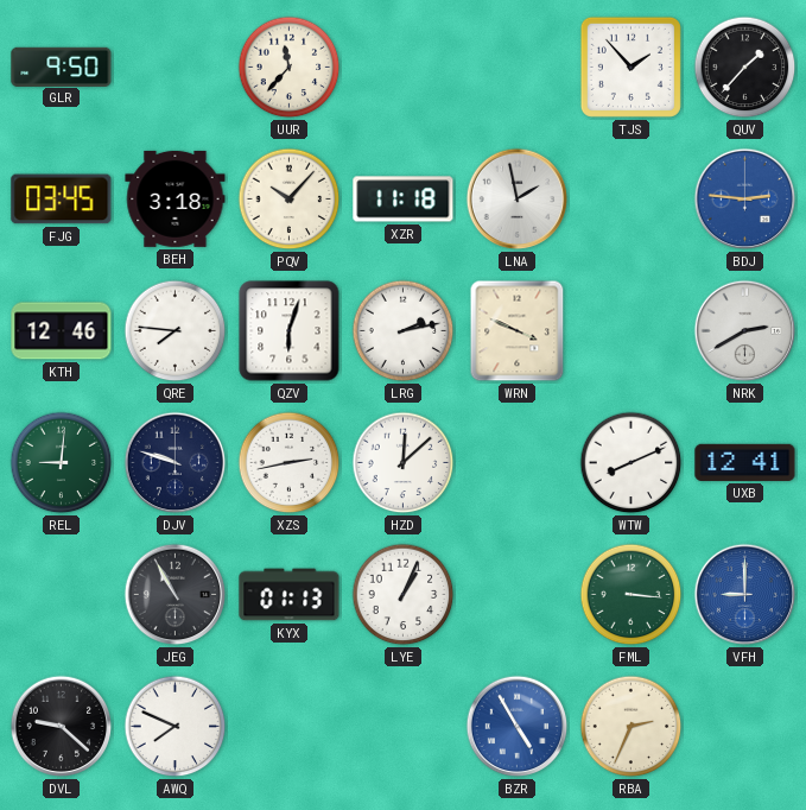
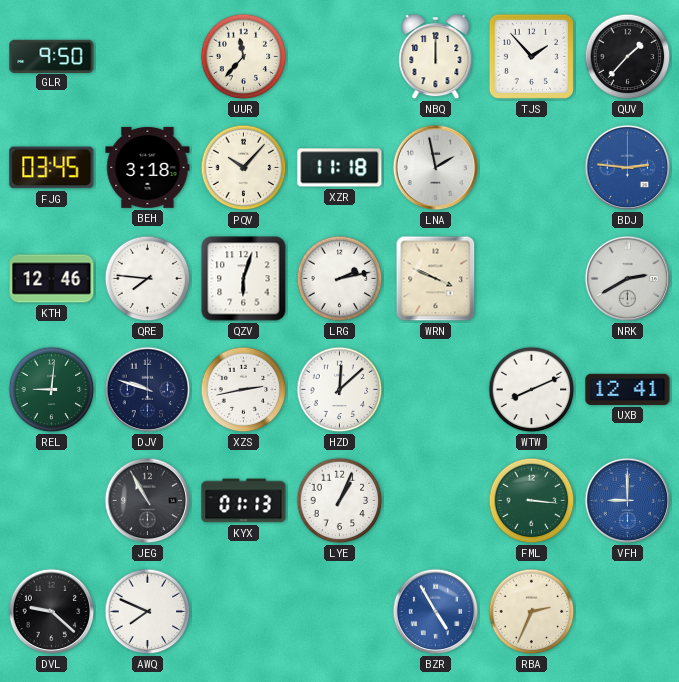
NBQ: none -> 12:00 (436, 58)
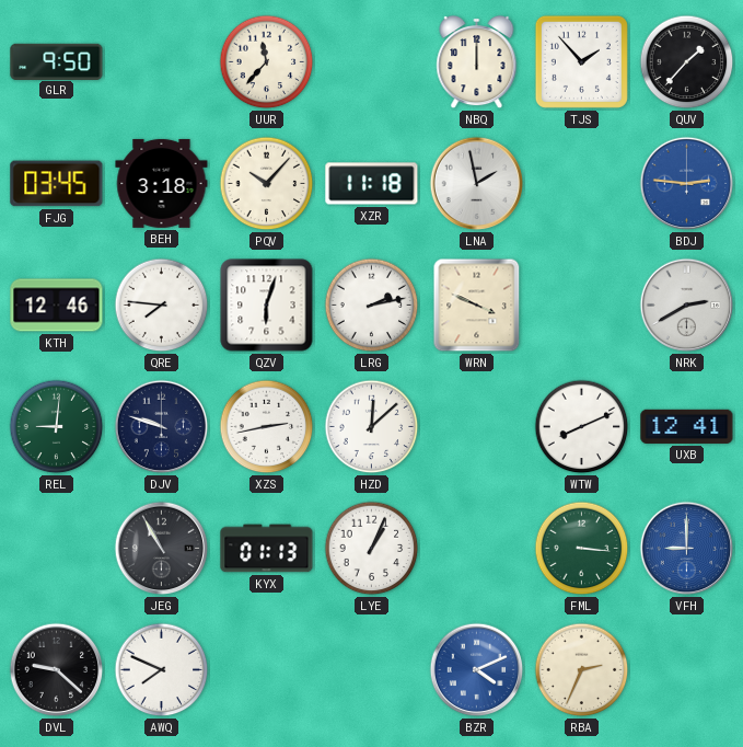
BZR: 4:55 -> 4:11 (477, 670)
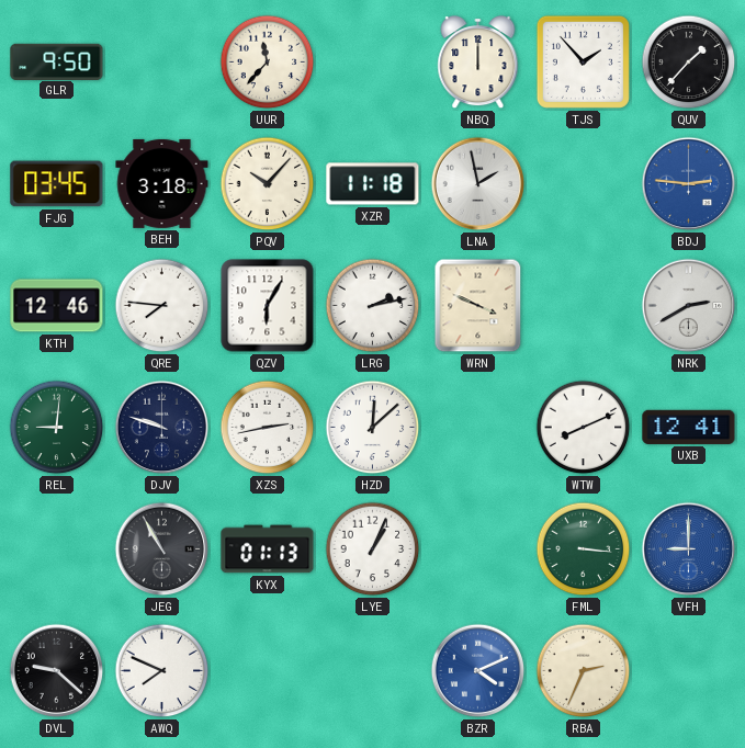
QZV: 6:03 -> 6:05 (268, 306)
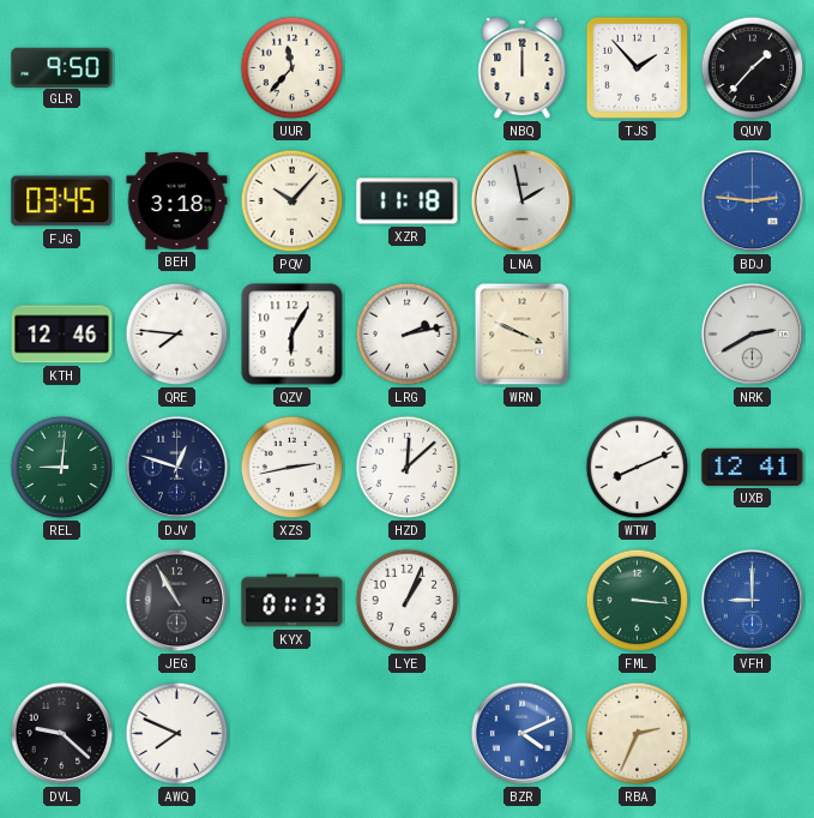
DJV: 9:48 -> 12:48 (177, 468)
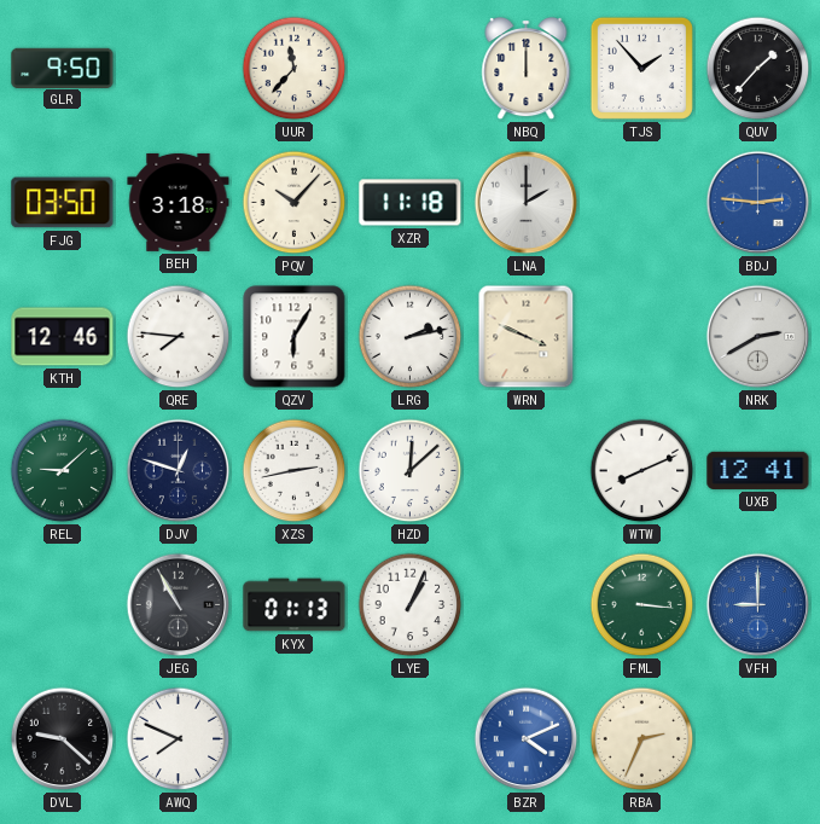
FJG: 03:45 -> 03:50 (63, 203)
LNA: 1:58 -> 2:00 (527, 203)
REL: 9:01 -> 9:08 (63, 471)
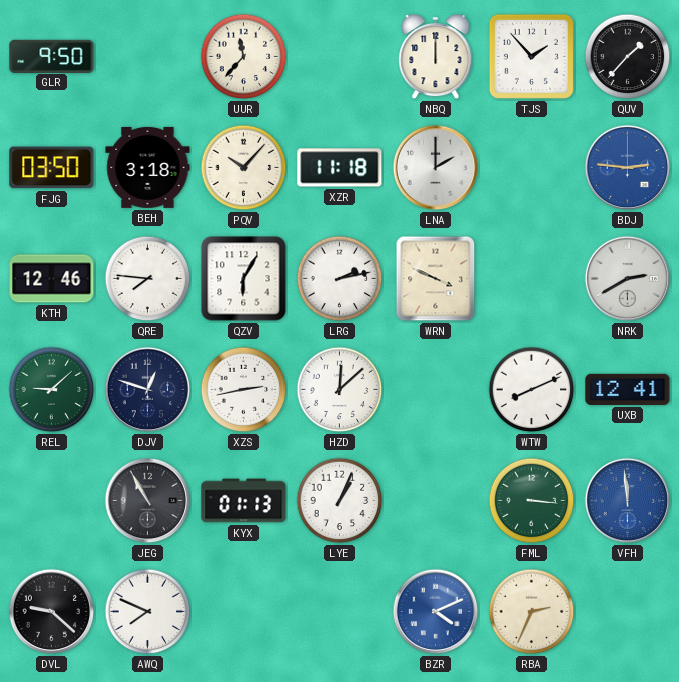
VFH: 9:00 -> 11:59 (628, 501)
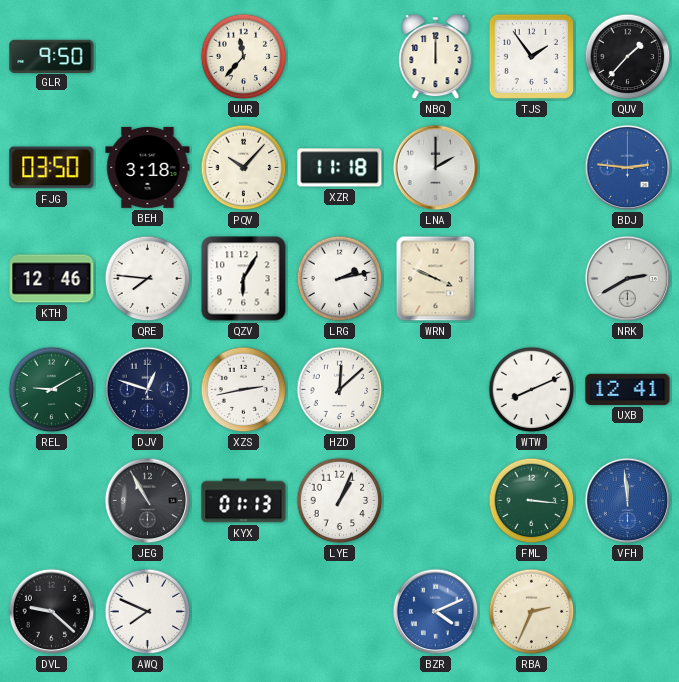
TJS: 1:53 -> 1:54 (531, 56)
REL: 9:08 -> 9:10 (52, 390)
